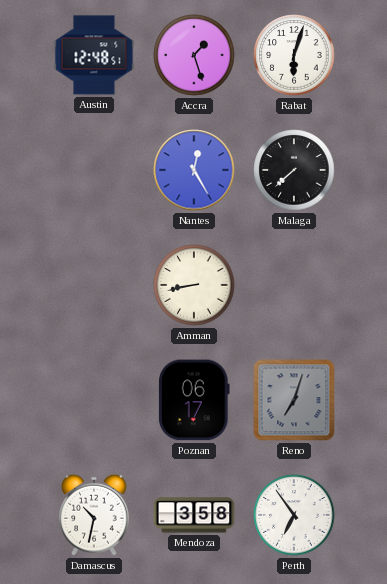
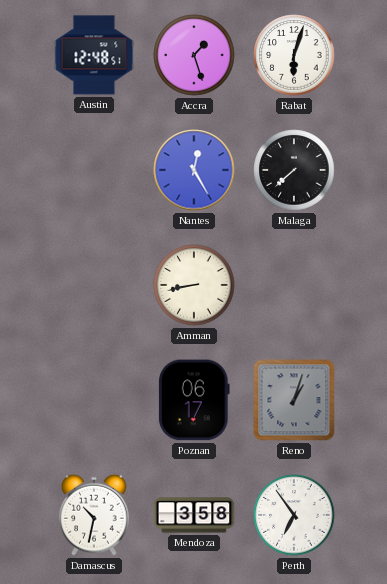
Reno: 7:03 -> 1:03 (294, 400)
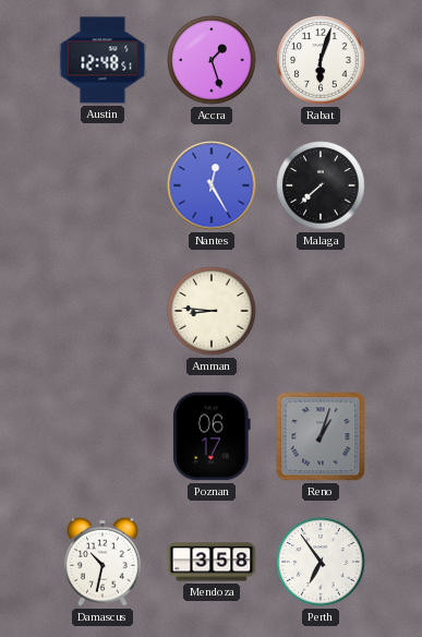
Amman: 8:43 -> 8:46 (212, 311)
